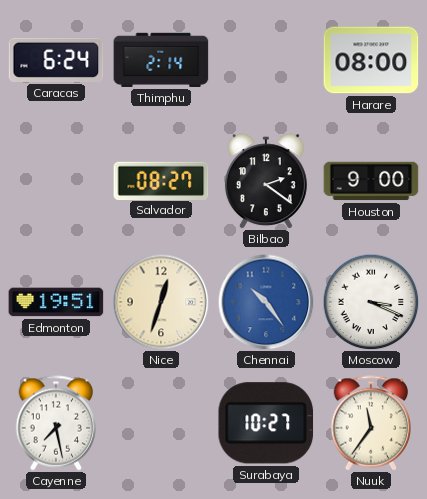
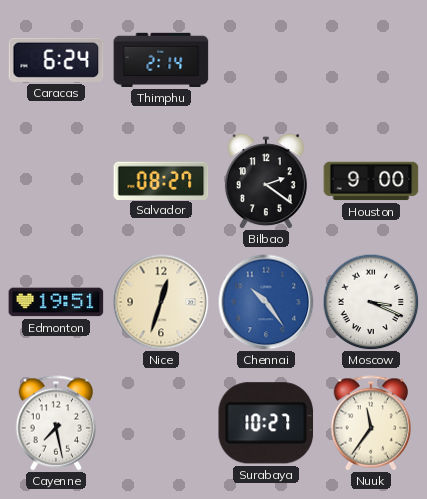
Harare: 08:00 -> none (371, 60)
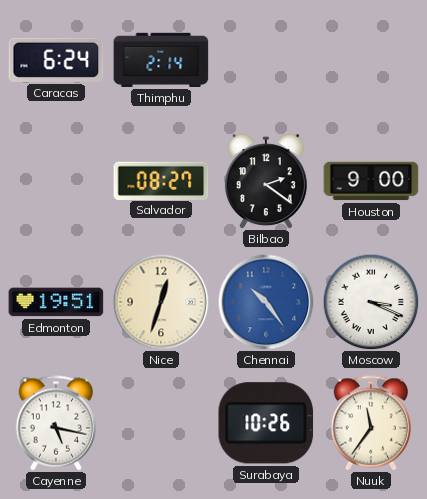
Cayenne: 7:28 -> 5:17 (56, 423)
Surabaya: 10:27 -> 10:26 (266, 423)
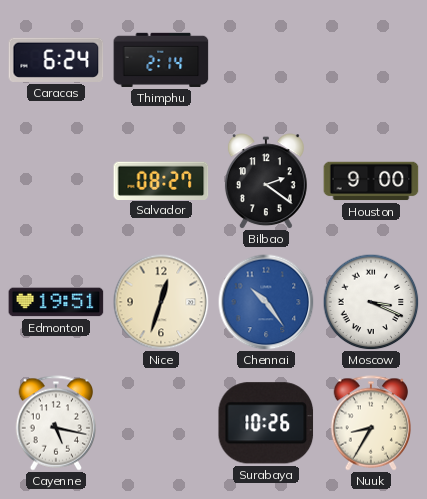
Nuuk: 11:36 -> 8:35 (371, 423)
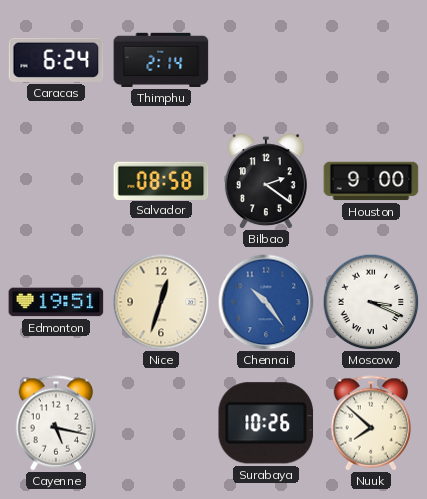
Salvador: 08:27 -> 08:58 (161, 180)
Nuuk: 8:35 -> 7:52 (371, 423)
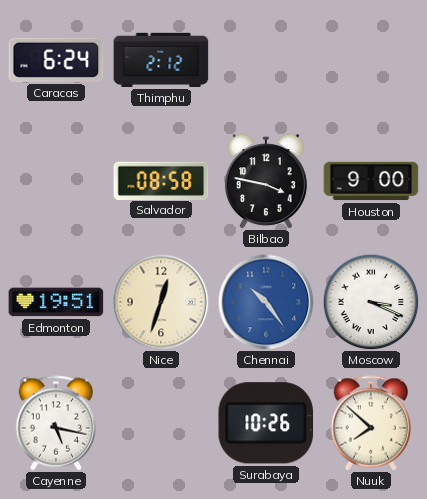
Thimphu: 2:14 -> 2:12 (161, 60)
Bilbao: 2:21 -> 3:47 (266, 181)
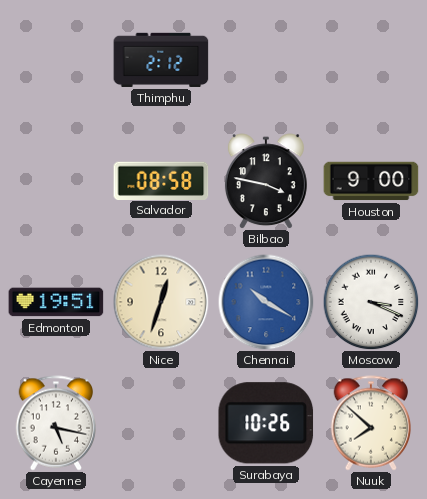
Caracas: 6:24 -> none (56, 60)
Chennai: 10:24 -> 10:20 (266, 302)
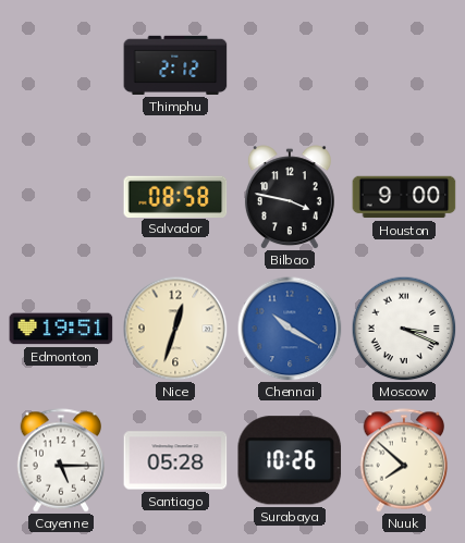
Cayenne: 5:17 -> 5:15 (61, 460)
Santiago: none -> 05:28 (175, 460)
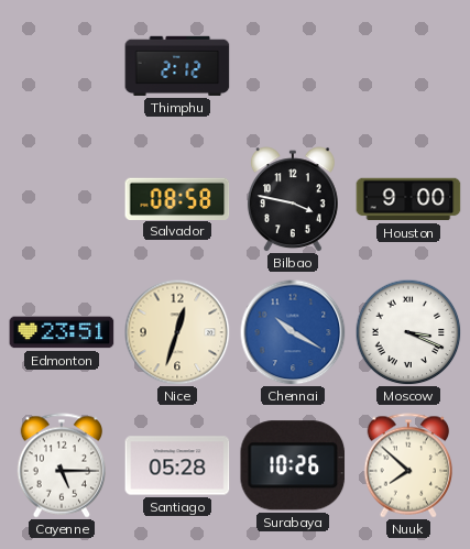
Edmonton: 19:51 -> 23:51 (62, 332)
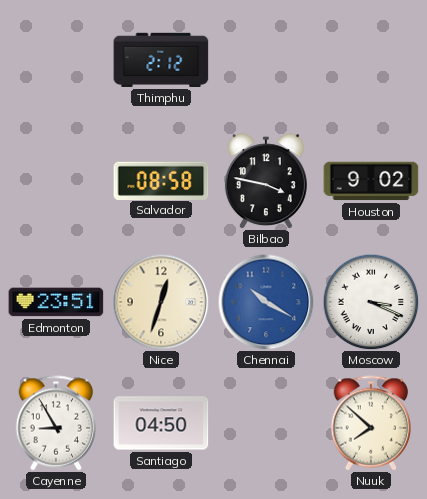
Houston: 9:00 -> 9:02 (371, 181)
Cayenne: 5:15 -> 8:55 (56, 423)
Santiago: 05:28 -> 04:50 (161, 423)
Surabaya: 10:26 -> none (293, 465)
